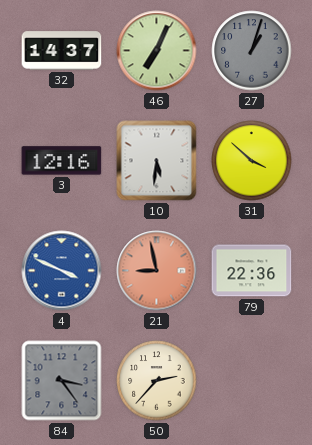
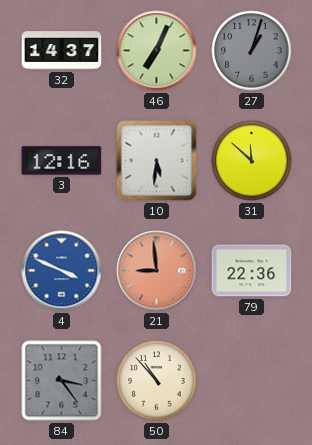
31: 3:52 -> 11:52 (252, 161)
21: 8:58 -> 8:59 (157, 271)
50: 2:37 -> 10:53 (157, 381)
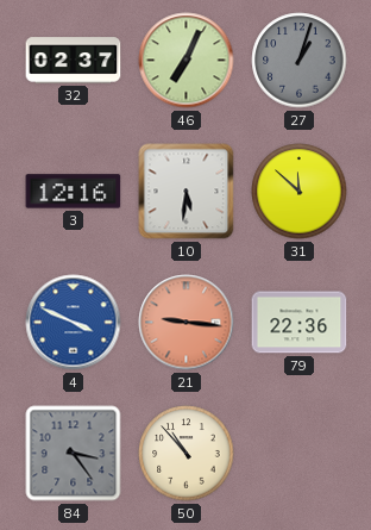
32: 14:37 -> 02:37 (74, 61)
21: 8:59 -> 9:16 (187, 323)
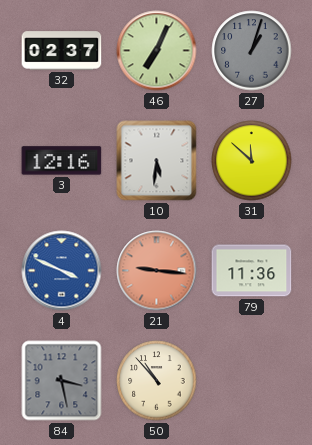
79: 22:36 -> 11:36 (252, 271)
84: 3:24 -> 3:28 (62, 381)
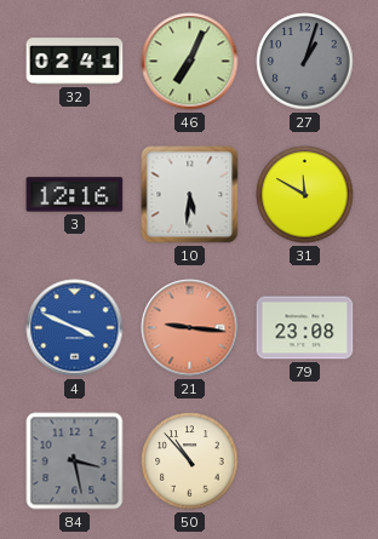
32: 02:37 -> 02:41 (75, 62)
31: 11:52 -> 11:50 (305, 195)
79: 11:36 -> 23:08 (305, 328)
